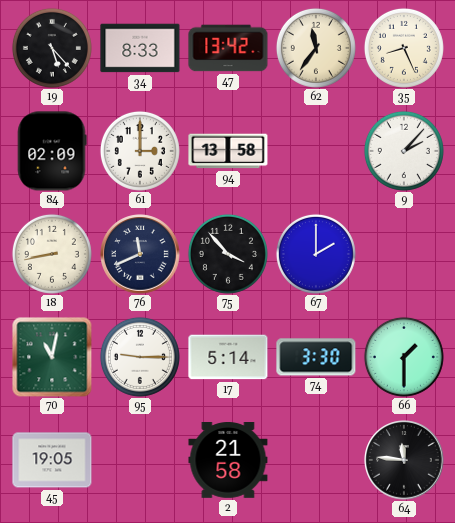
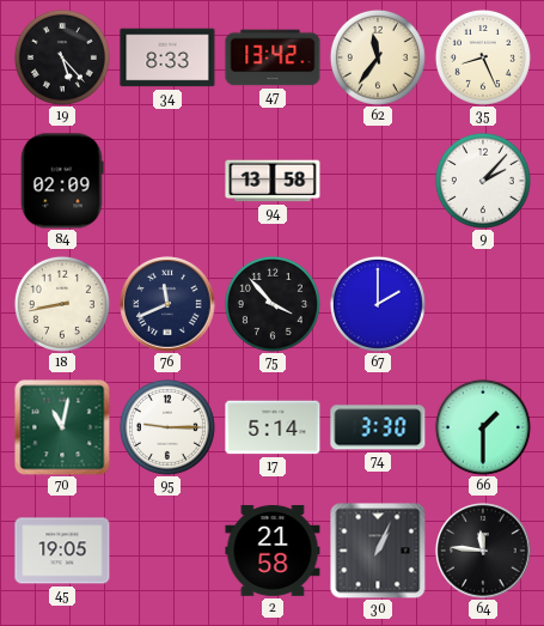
61: 3:00 -> none (140, 151)
30: none -> 1:04 (378, 551)
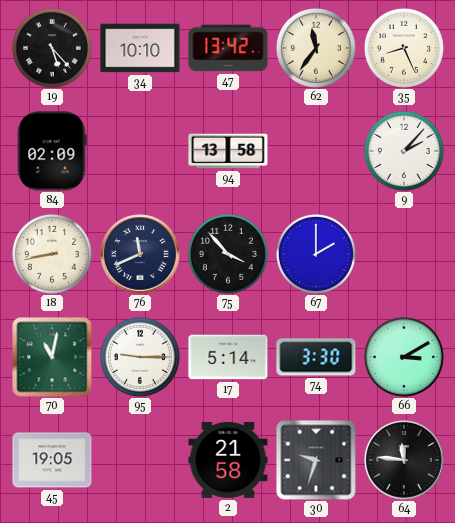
34: 8:33 -> 10:10 (140, 48)
66: 1:30 -> 3:10 (404, 357)
30: 1:04 -> 9:33 (316, 460)
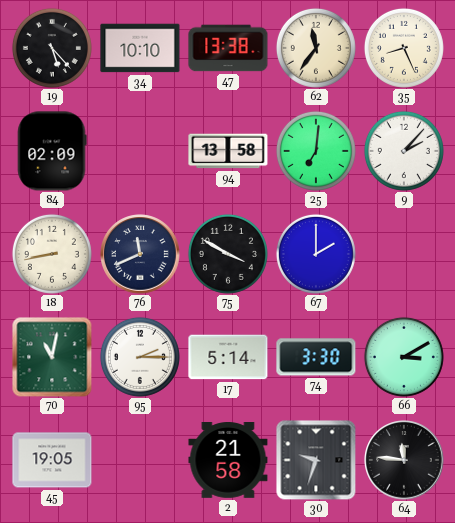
47: 13:42 -> 13:38 (228, 48)
25: none -> 7:01 (316, 151)
75: 3:53 -> 3:50 (228, 254)
95: 9:15 -> 2:15 (140, 357)
